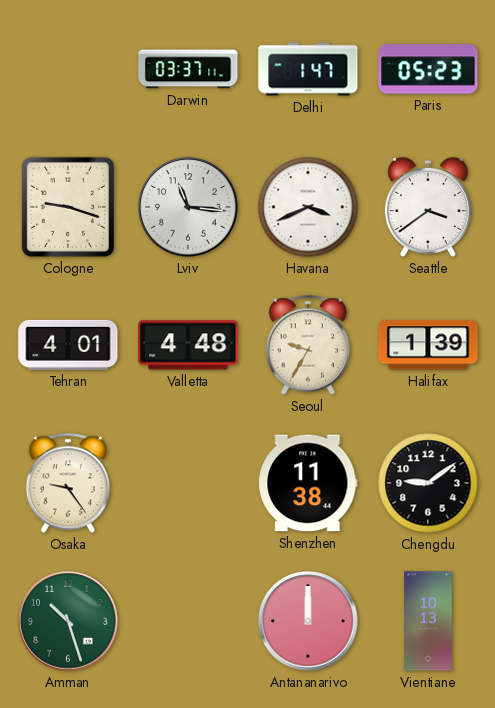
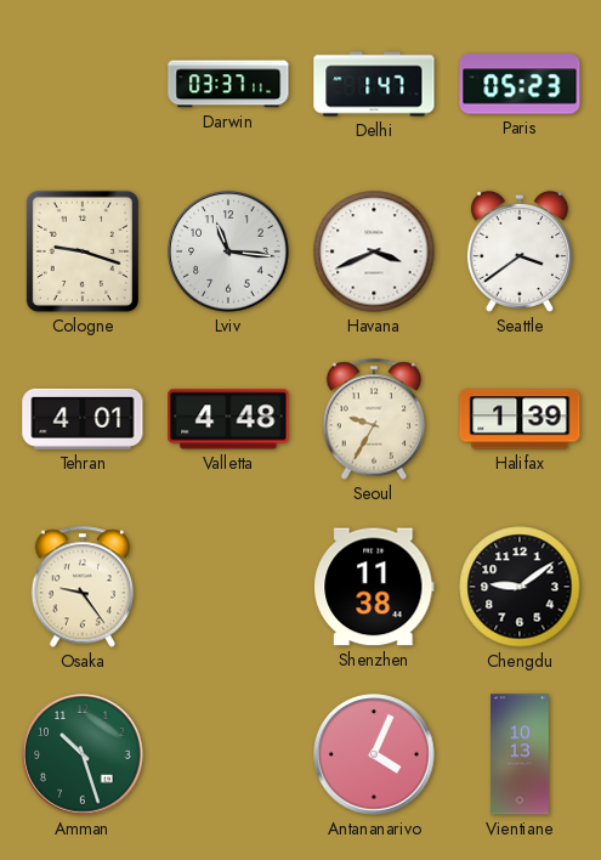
Antananarivo: 12:00 -> 4:04 (374, 754)
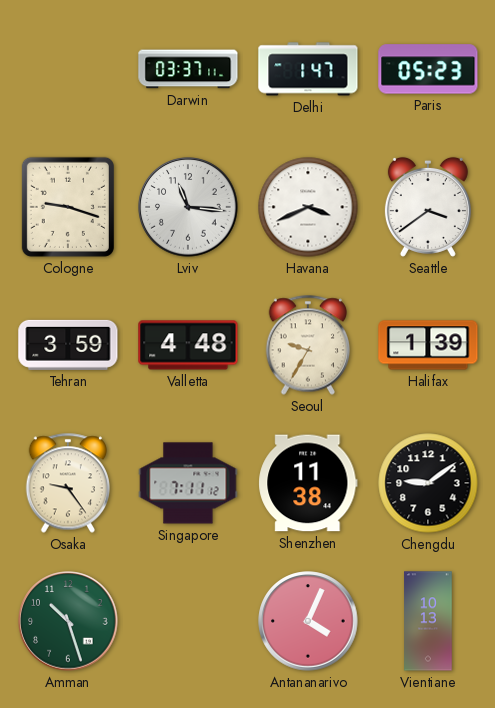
Tehran: 4:01 -> 3:59 (68, 345)
Singapore: none -> 7:11 (188, 483)
